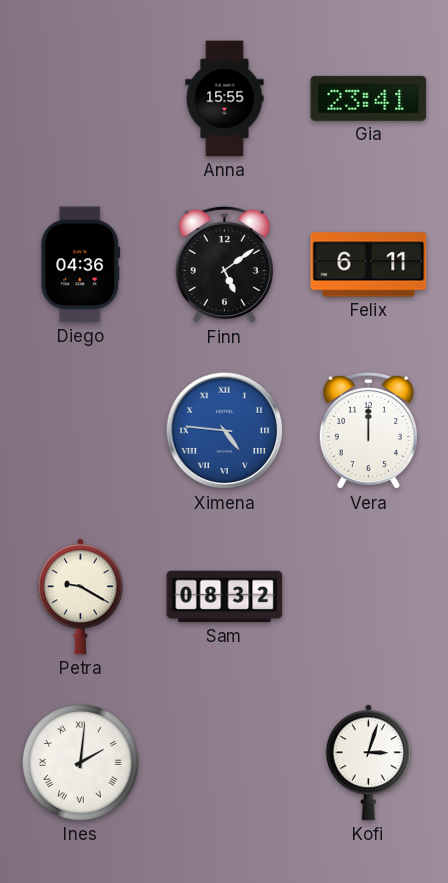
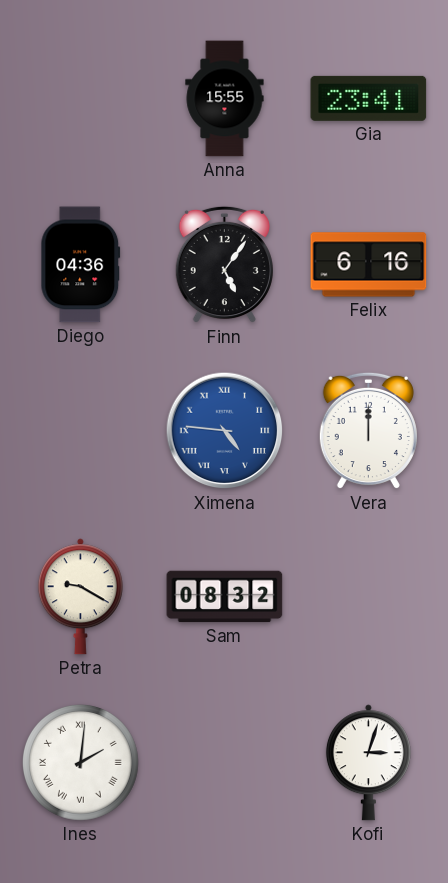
Finn: 5:09 -> 5:06 (224, 265)
Felix: 6:11 -> 6:16 (369, 265)
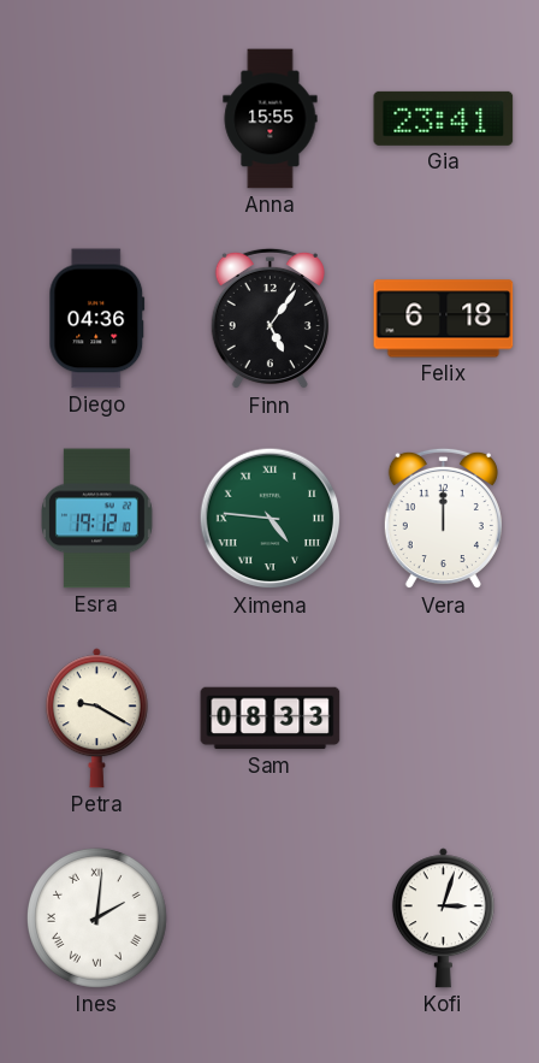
Felix: 6:16 -> 6:18 (444, 319)
Esra: none -> 19:12 (97, 519)
Ximena dial: blue -> green (271, 519)
Sam: 08:32 -> 08:33 (271, 719)
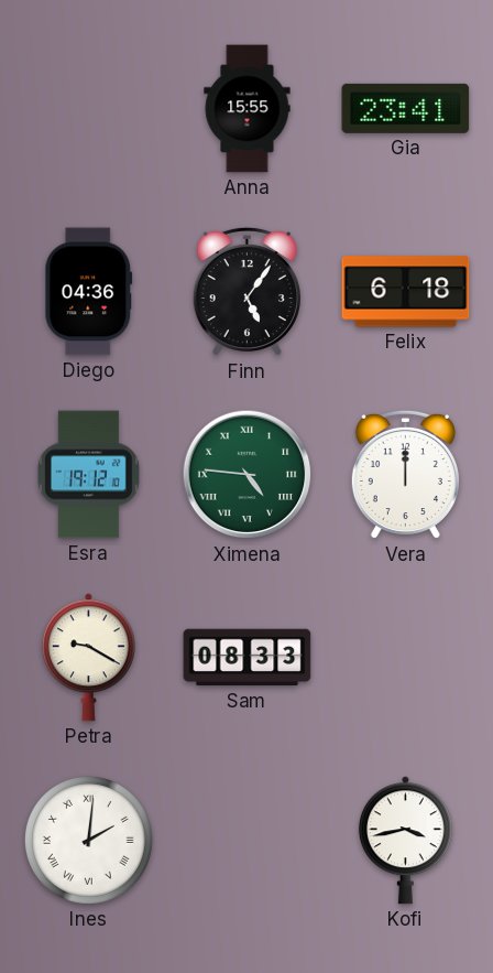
Kofi: 3:03 -> 3:43 (405, 841)
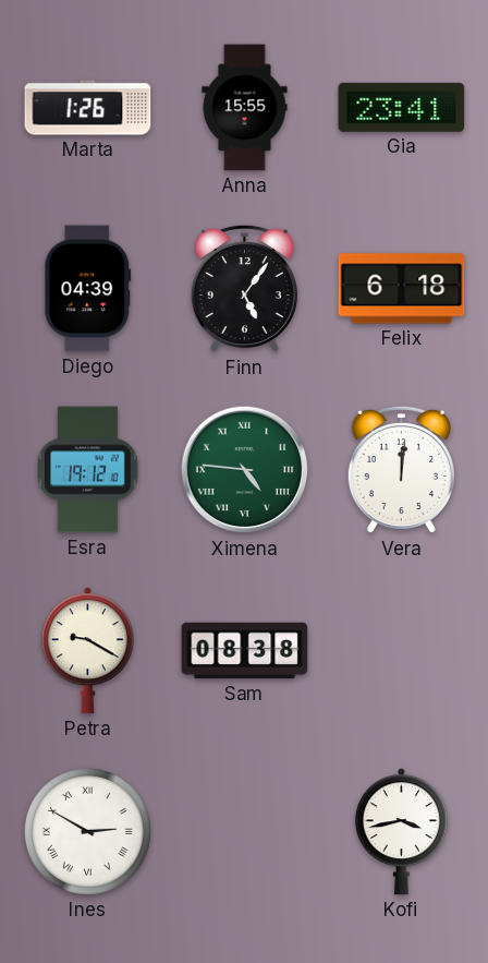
Marta: none -> 1:26 (88, 108)
Diego: 04:36 -> 04:39 (88, 289)
Vera: 12:00 -> 12:01 (401, 470)
Sam: 08:33 -> 08:38 (245, 651)
Ines: 2:01 -> 2:50 (87, 831)
